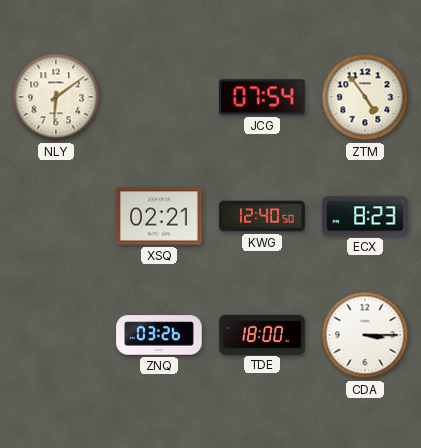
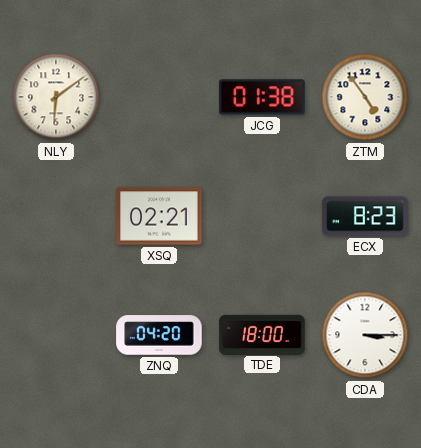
JCG: 07:54 -> 01:38 (262, 97)
KWG: 12:40 -> none (262, 216)
ZNQ: 03:26 -> 04:20 (159, 335)
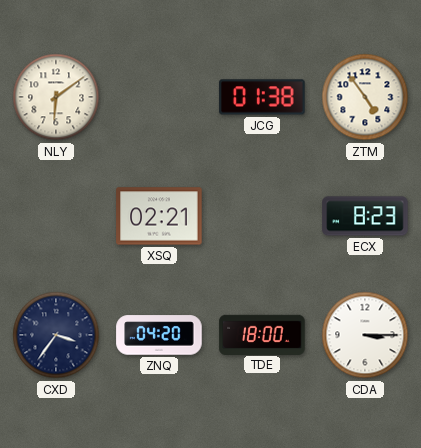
CXD: none -> 3:36 (56, 335)
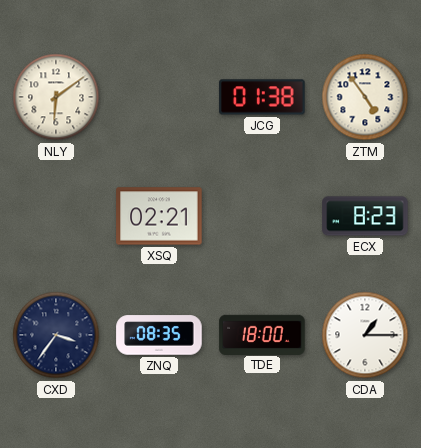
ZNQ: 04:20 -> 08:35 (159, 335)
CDA: 3:15 -> 1:15 (365, 335)
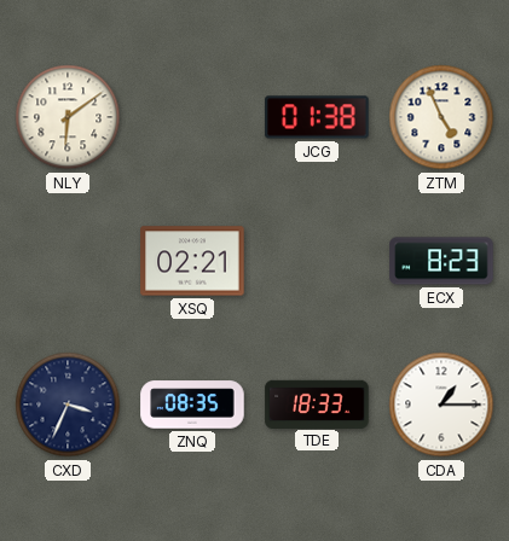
ZTM: 4:54 -> 4:56 (441, 117)
CXD: 3:36 -> 3:34 (68, 405)
TDE: 18:00 -> 18:33 (317, 403)
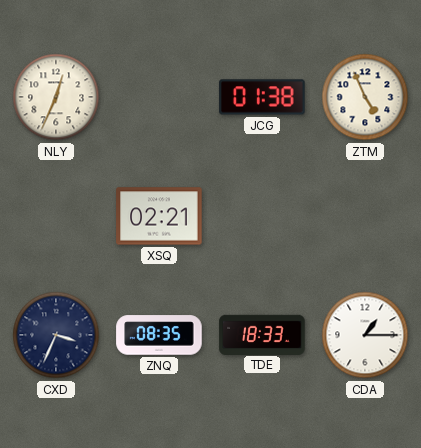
NLY: 6:09 -> 12:34 (56, 97)
ECX: 8:23 -> none (441, 261)
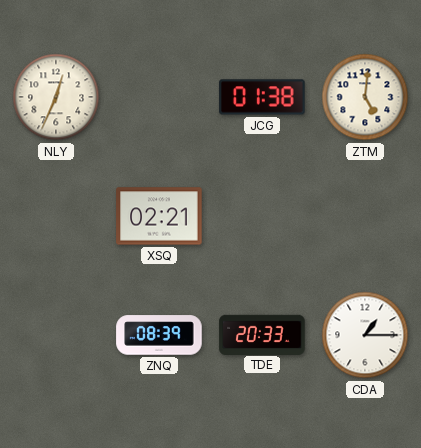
ZTM: 4:56 -> 5:01 (365, 97)
CXD: 3:34 -> none (56, 335)
ZNQ: 08:35 -> 08:39 (159, 335)
TDE: 18:33 -> 20:33 (262, 334)
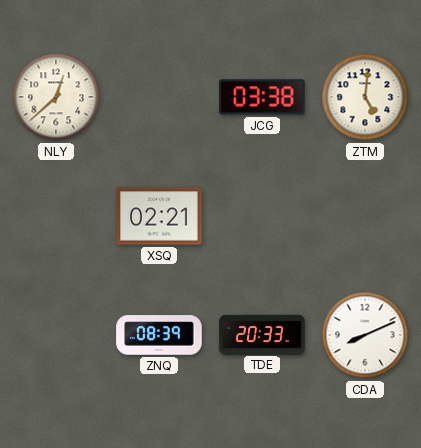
NLY: 12:34 -> 12:38 (56, 97)
JCG: 01:38 -> 03:38 (262, 97)
CDA: 1:15 -> 8:11 (365, 335)
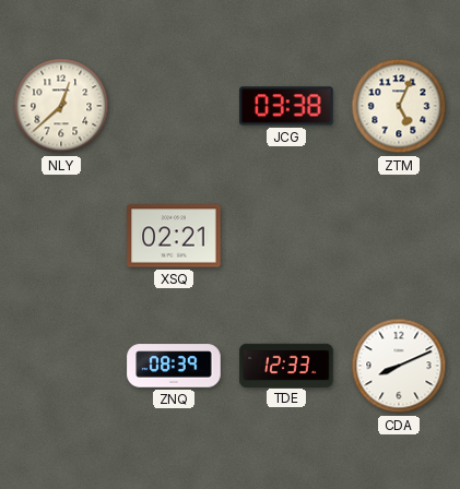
ZTM: 5:01 -> 5:04 (399, 106)
TDE: 20:33 -> 12:33 (286, 365)
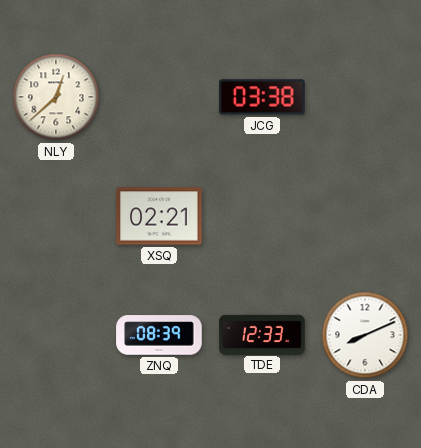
ZTM: 5:04 -> none (399, 106)
